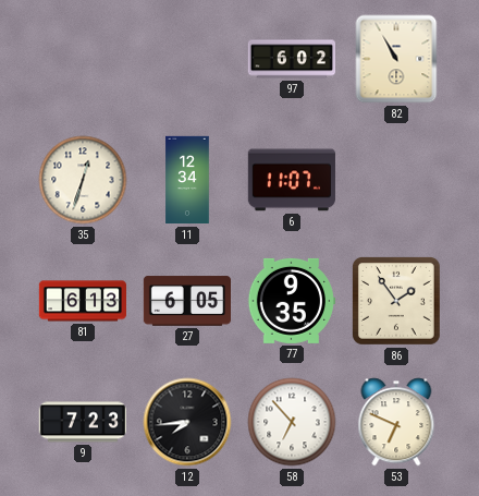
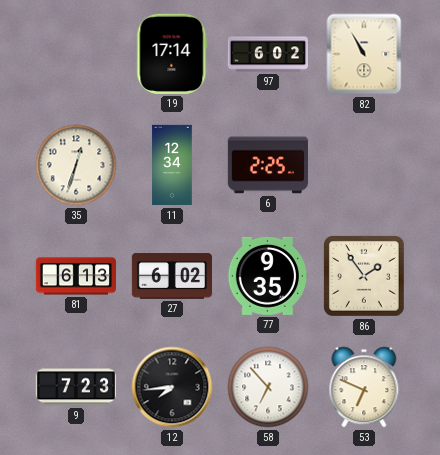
19: none -> 17:14 (172, 54)
6: 11:07 -> 2:25 (268, 165)
27: 6:05 -> 6:02 (171, 276)
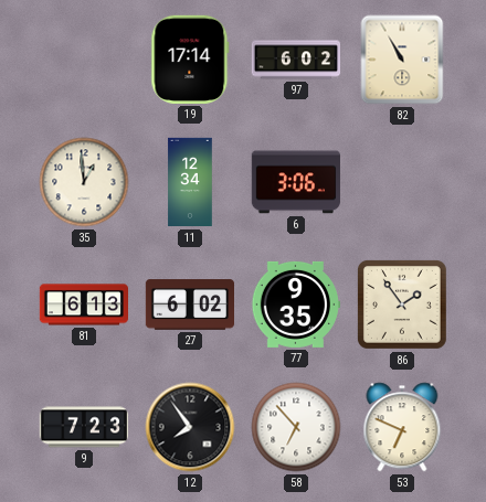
35: 12:33 -> 12:59 (84, 182)
6: 2:25 -> 3:06 (296, 182)
12: 7:44 -> 7:54 (190, 427)
